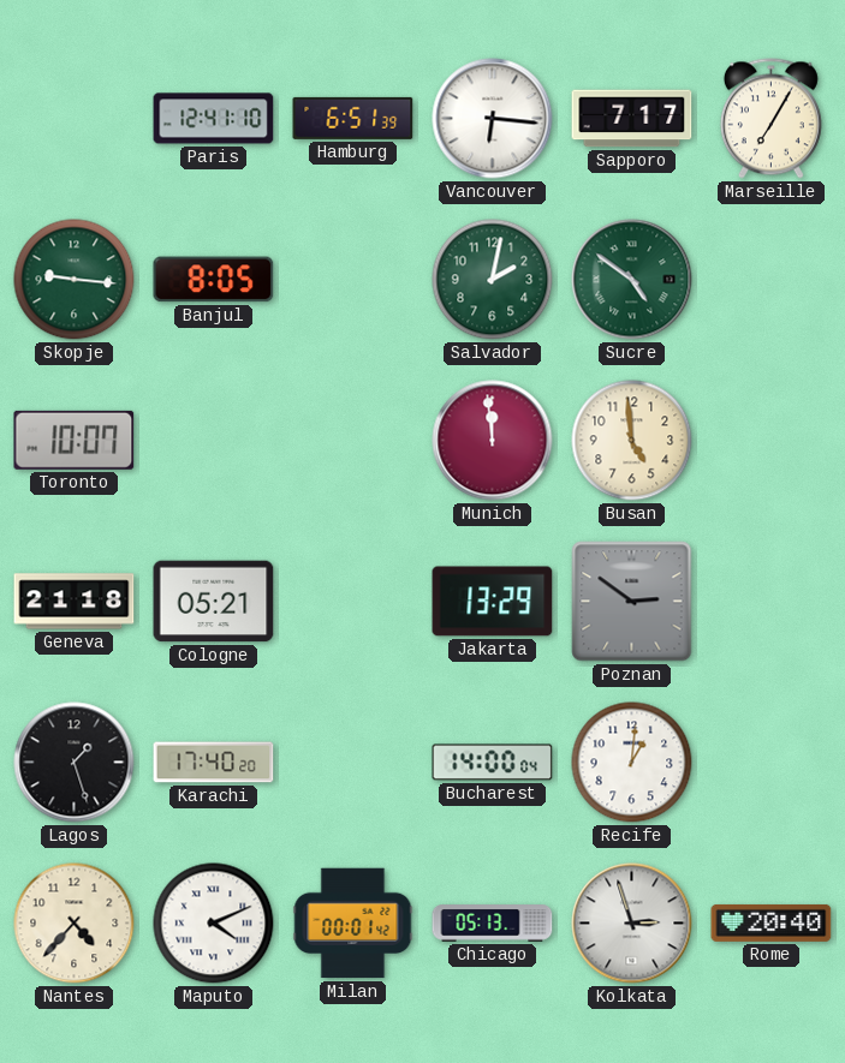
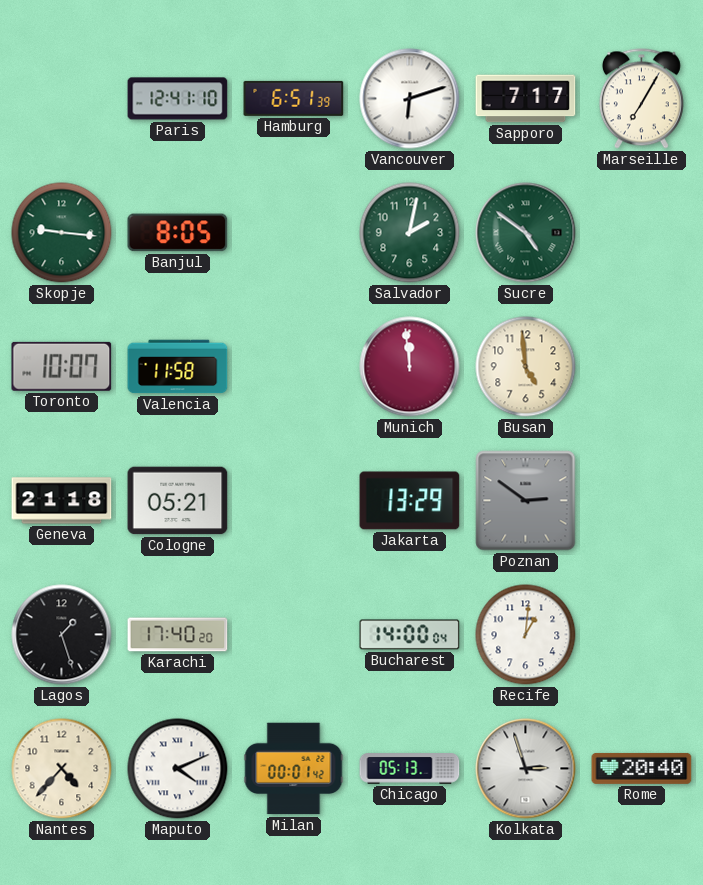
Vancouver: 6:16 -> 6:12 (410, 99)
Valencia: none -> 11:58 (178, 367)
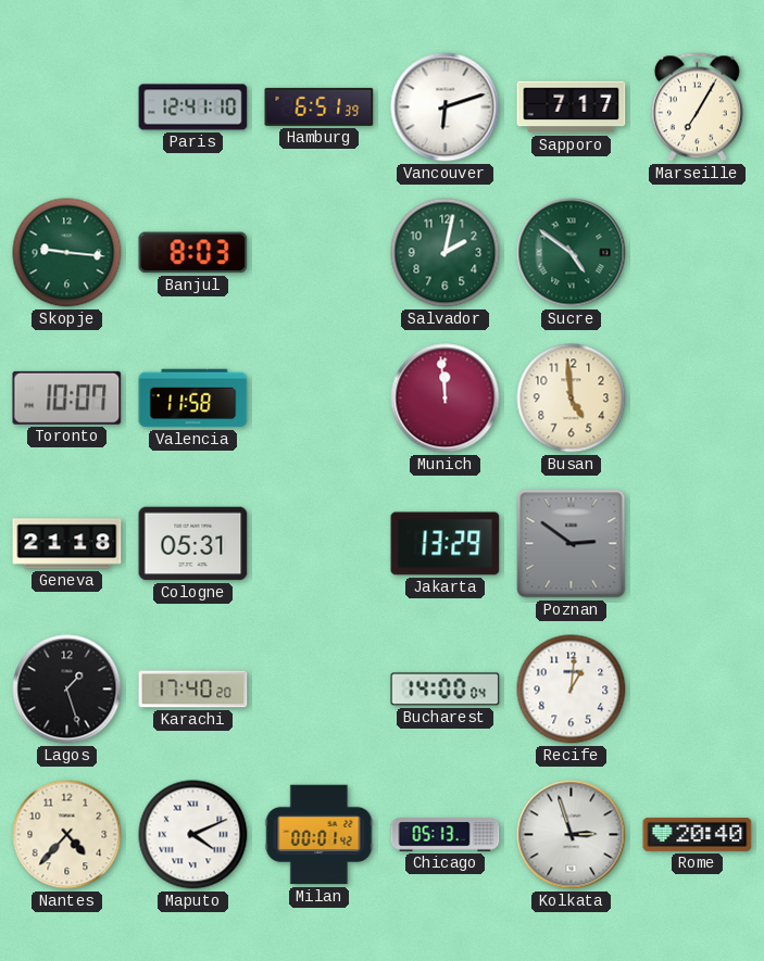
Banjul: 8:05 -> 8:03 (193, 253)
Cologne: 05:21 -> 05:31 (193, 544)
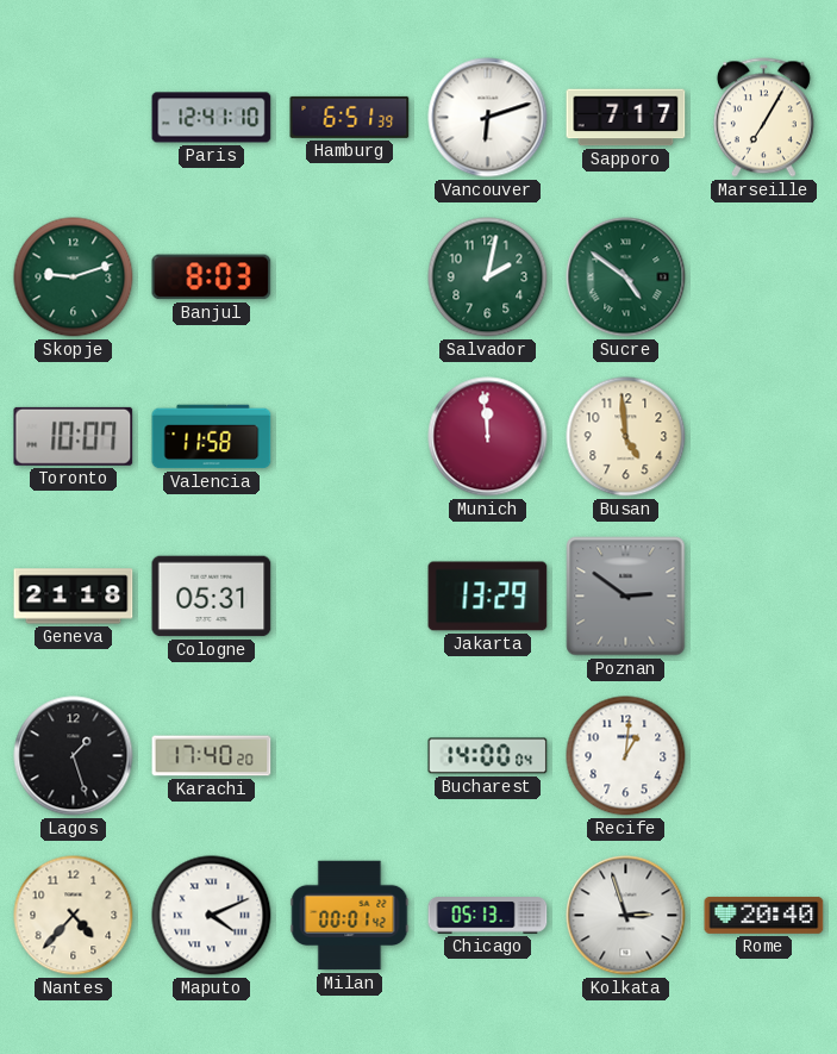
Skopje: 9:16 -> 9:12 (74, 277)
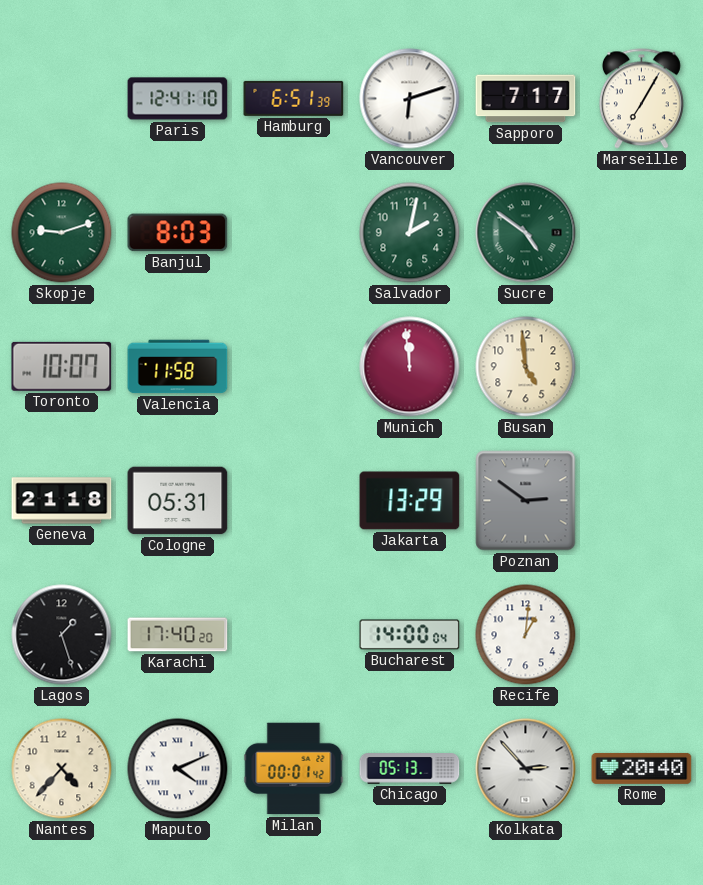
Kolkata: 2:57 -> 2:53 (526, 769)
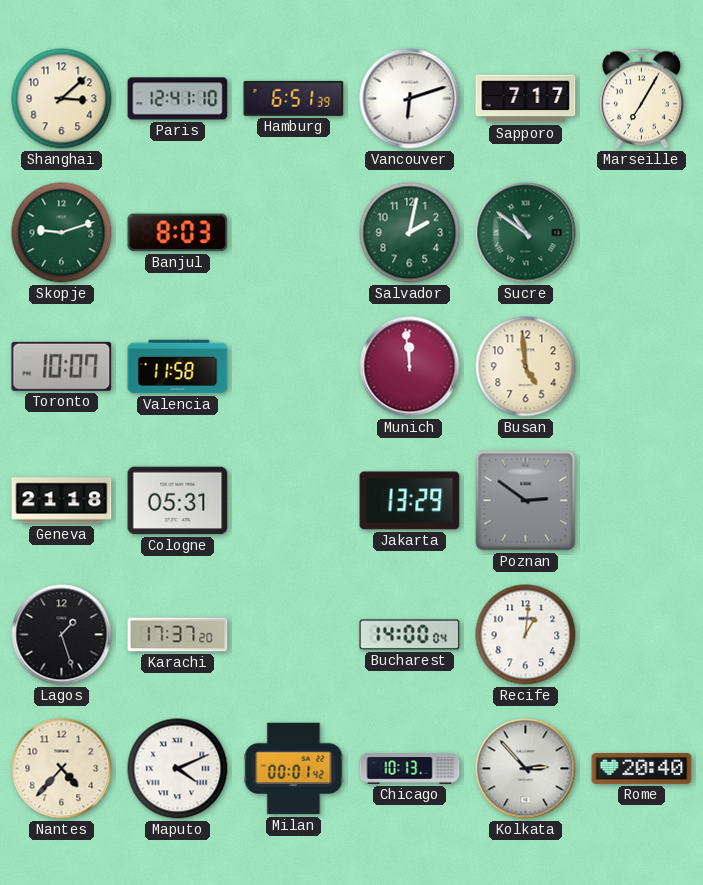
Shanghai: none -> 3:08 (62, 99)
Sucre: 4:51 -> 10:51 (526, 233)
Karachi: 17:40 -> 17:37 (178, 635)
Chicago: 05:13 -> 10:13 (410, 769)
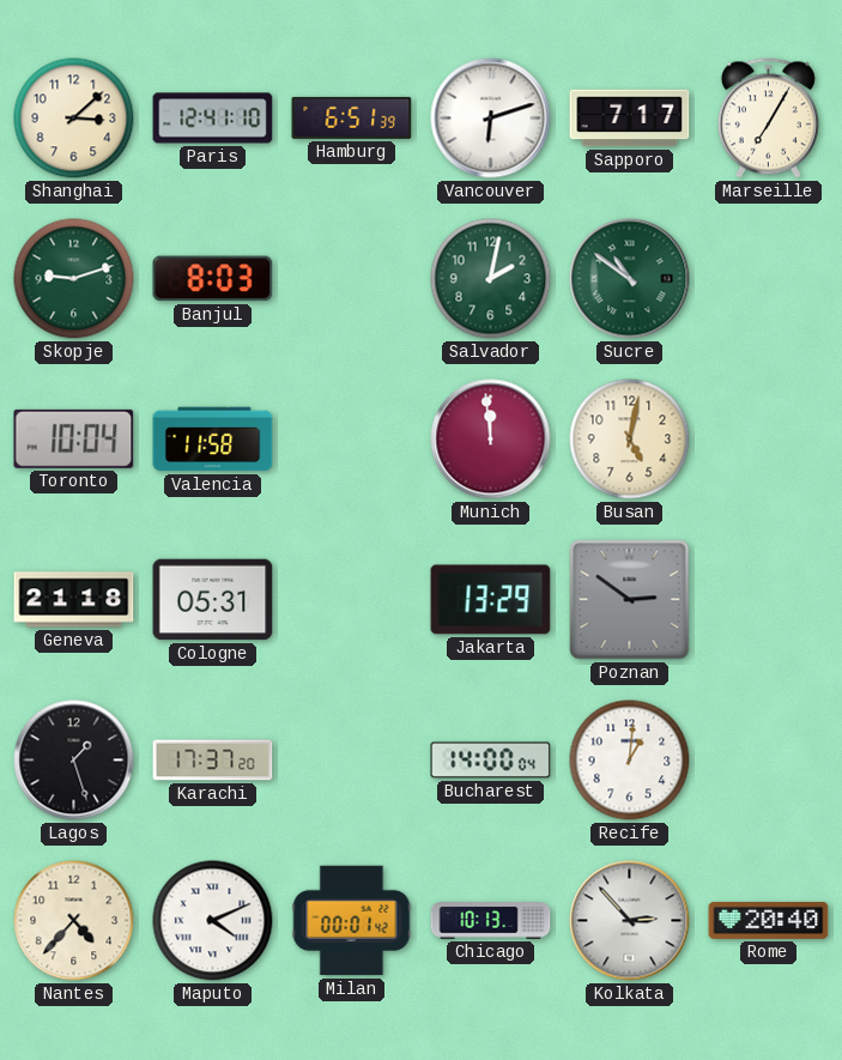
Toronto: 10:07 -> 10:04 (74, 438)
Busan: 4:59 -> 5:02 (630, 440)
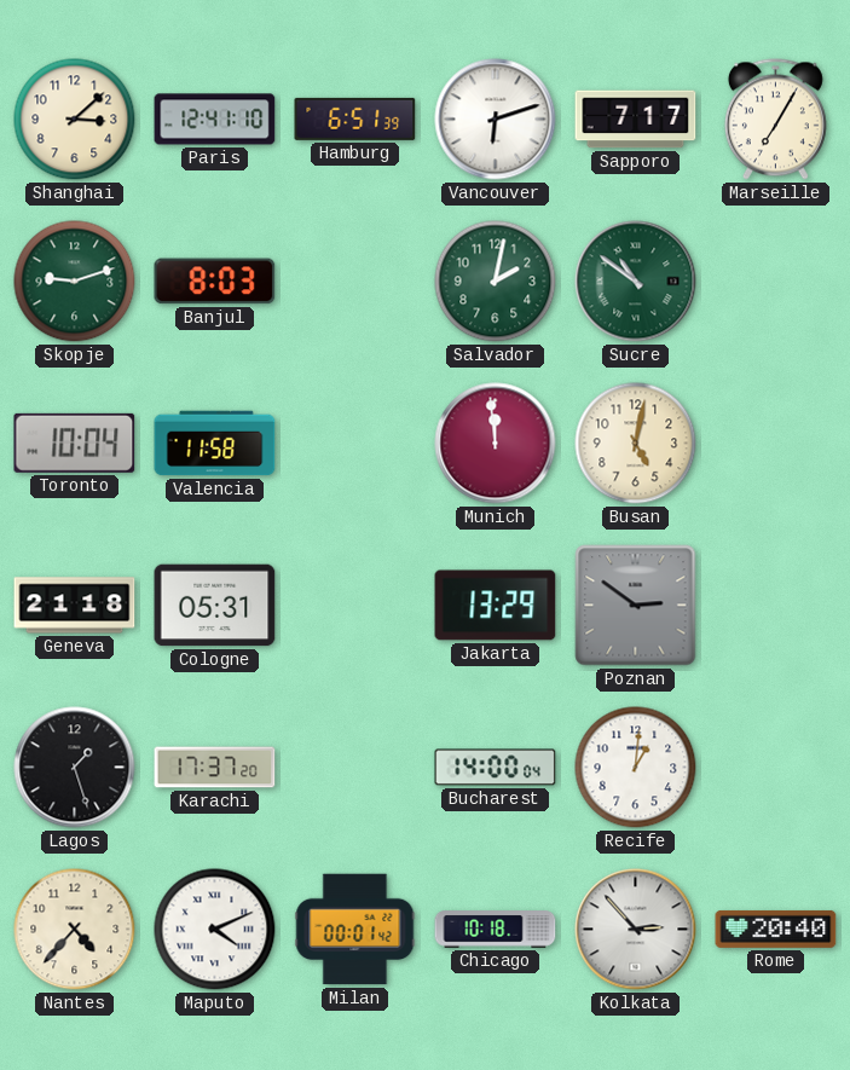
Chicago: 10:13 -> 10:18 (496, 930)
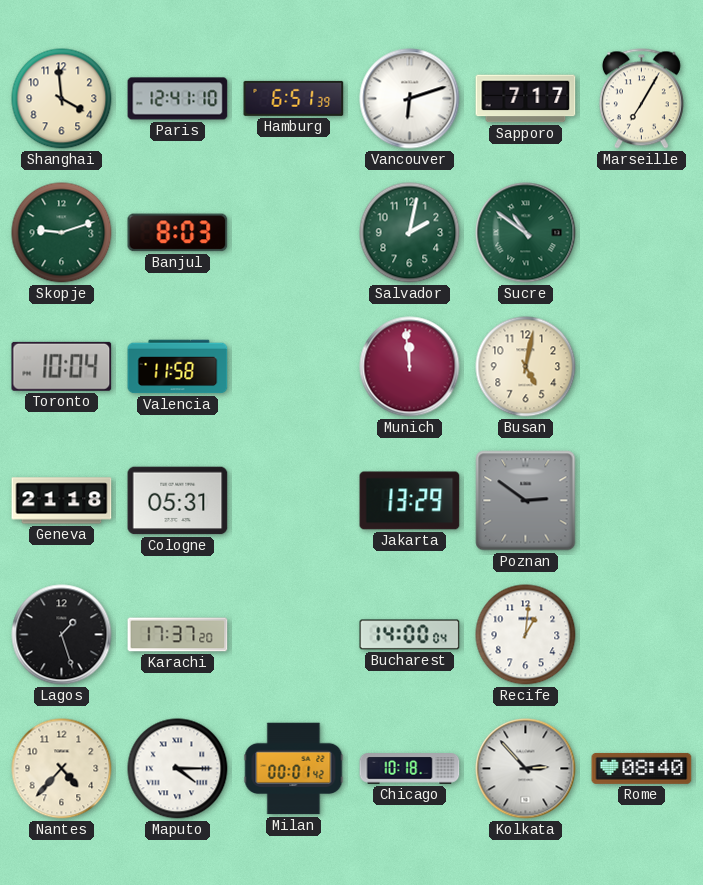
Shanghai: 3:08 -> 3:59 (62, 99)
Maputo: 4:11 -> 4:15 (178, 769)
Rome: 20:40 -> 08:40 (642, 768)
